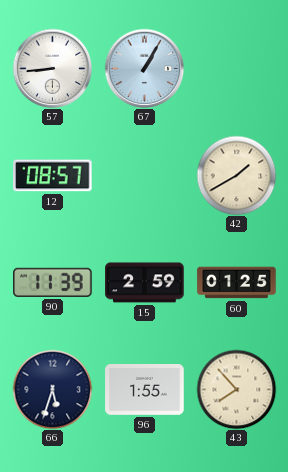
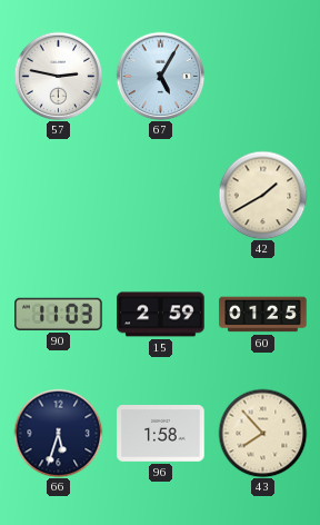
57: 8:44 -> 2:47 (58, 76)
67: 1:05 -> 5:05 (160, 76)
12: 08:57 -> none (53, 176)
90: 11:39 -> 11:03 (59, 314)
96: 1:55 -> 1:58 (161, 434)
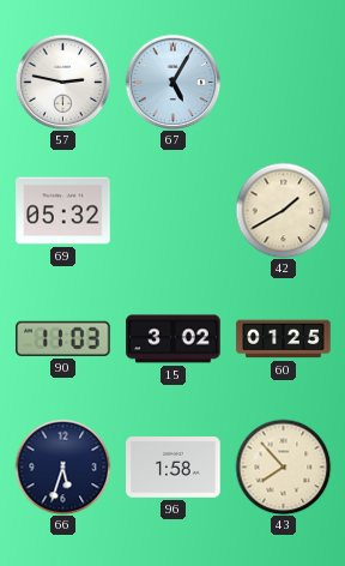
69: none -> 05:32 (63, 211)
15: 2:59 -> 3:02 (174, 339)
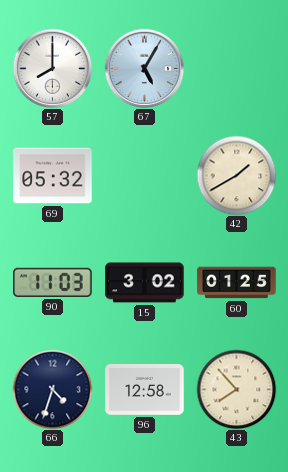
57: 2:47 -> 8:00 (52, 68)
66: 5:33 -> 4:33 (52, 389)
96: 1:58 -> 12:58 (145, 390)
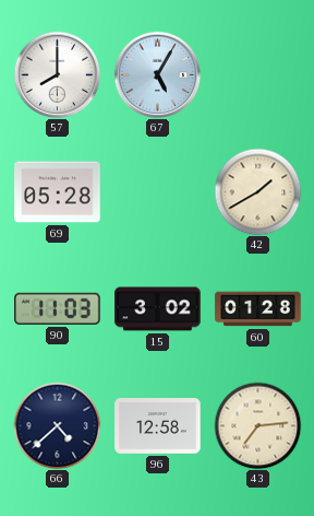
69: 05:32 -> 05:28 (58, 192)
60: 01:25 -> 01:28 (258, 309)
66: 4:33 -> 4:38 (57, 425)
43: 7:53 -> 7:14 (257, 425)
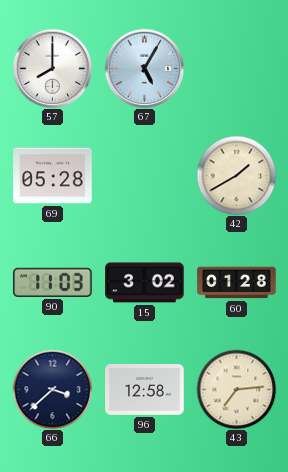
66: 4:38 -> 3:38 (52, 389)
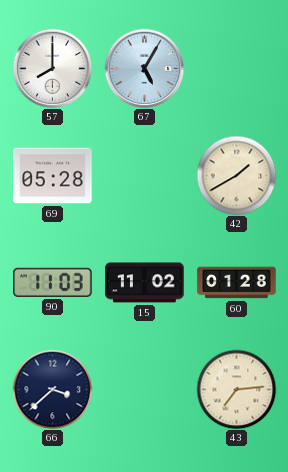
15: 3:02 -> 11:02 (145, 283)
96: 12:58 -> none (145, 390)
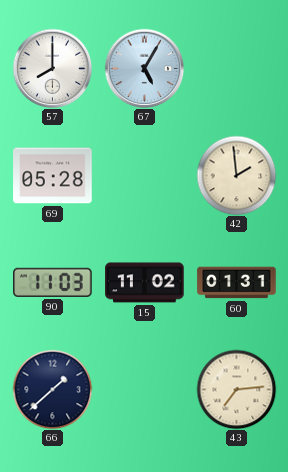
42: 1:40 -> 1:59 (236, 175)
60: 01:28 -> 01:31 (237, 283)
66: 3:38 -> 1:38 (52, 389)
